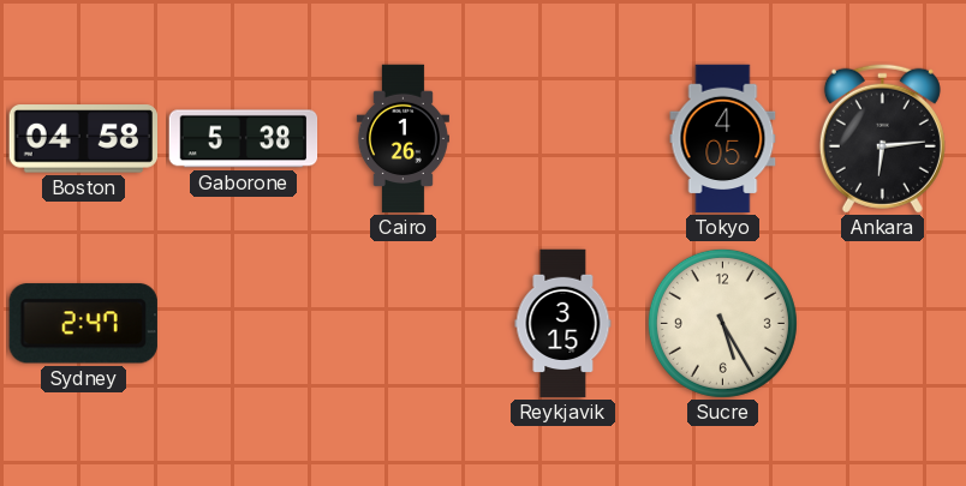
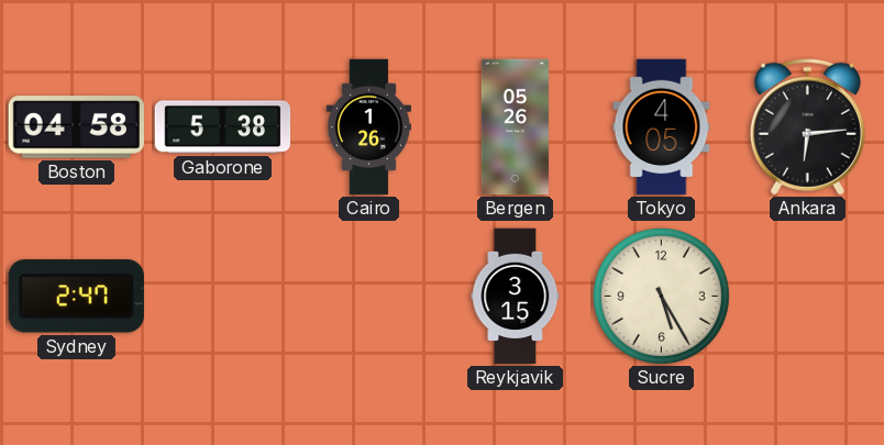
Bergen: none -> 05:26 (515, 127)
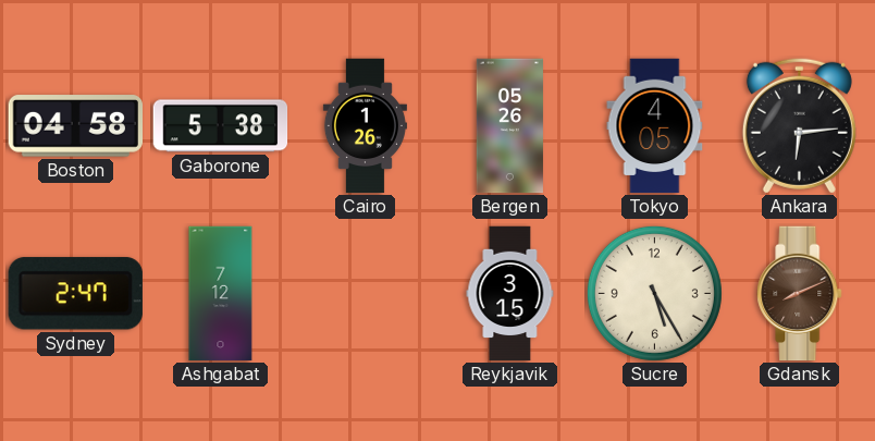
Ashgabat: none -> 7:12 (221, 294)
Gdansk: none -> 8:11 (800, 294)
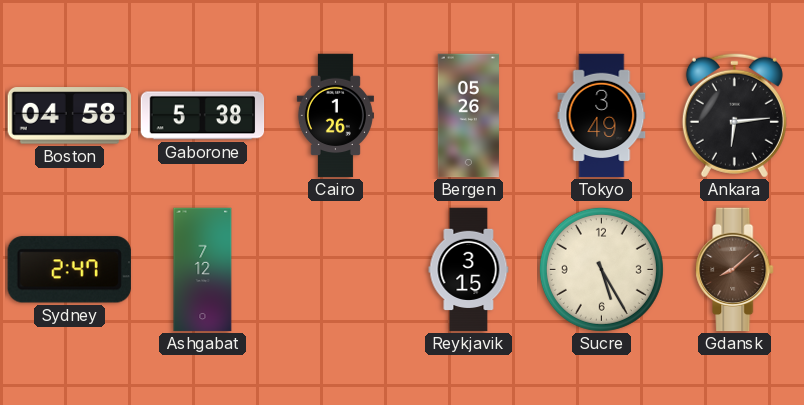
Tokyo: 4:05 -> 3:49 (602, 116)
Gdansk: 8:11 -> 8:08 (735, 270)
